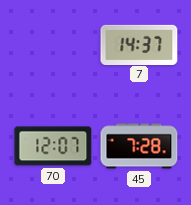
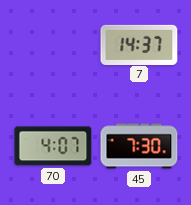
70: 12:07 -> 4:07 (53, 146)
45: 7:28 -> 7:30 (139, 146)
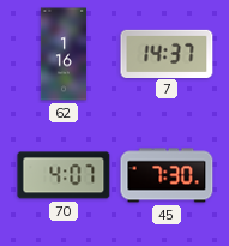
62: none -> 1:16 (64, 54)
